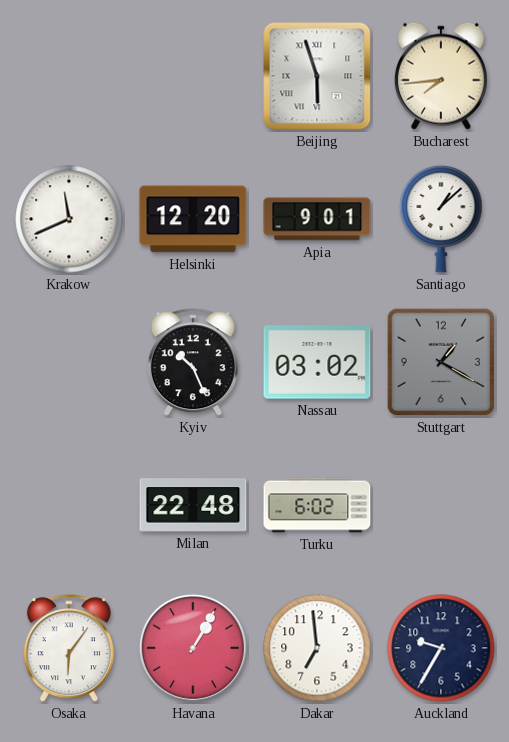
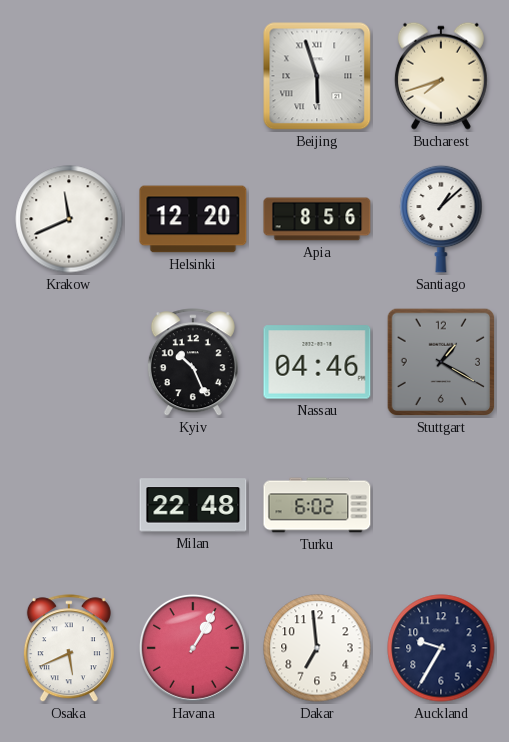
Bucharest: 7:44 -> 7:42 (441, 76)
Apia: 9:01 -> 8:56 (317, 219)
Nassau: 03:02 -> 04:46 (317, 362)
Osaka: 6:06 -> 5:41 (69, 649)
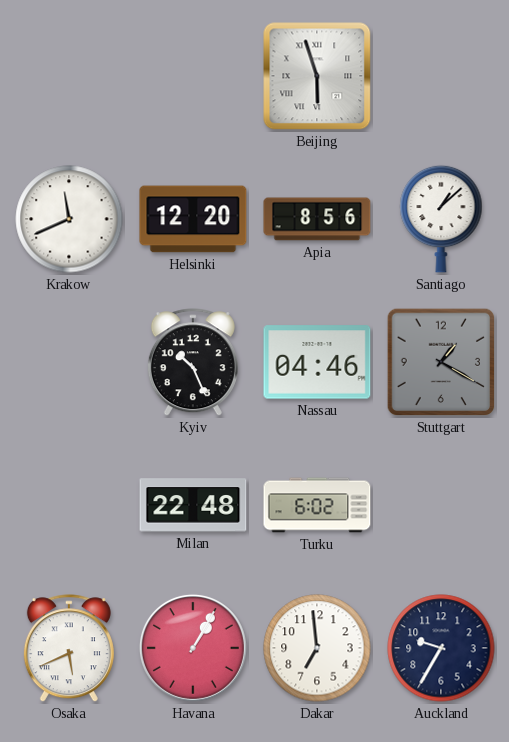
Bucharest: 7:42 -> none (441, 76)
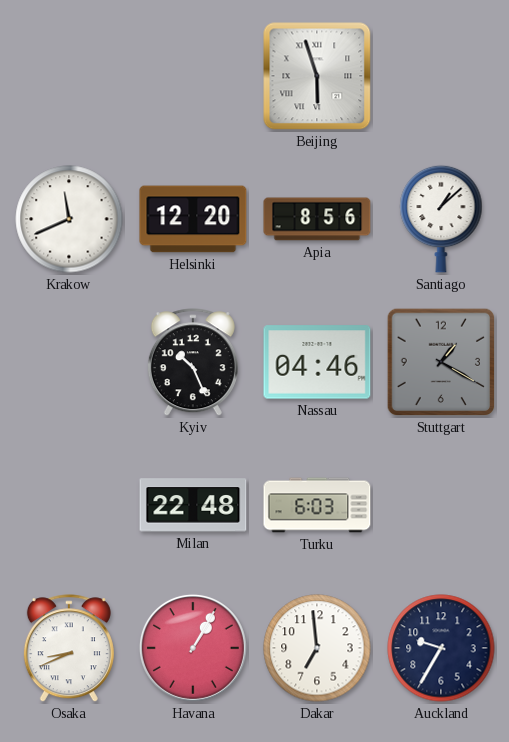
Turku: 6:02 -> 6:03 (317, 505)
Osaka: 5:41 -> 8:41 (69, 649)
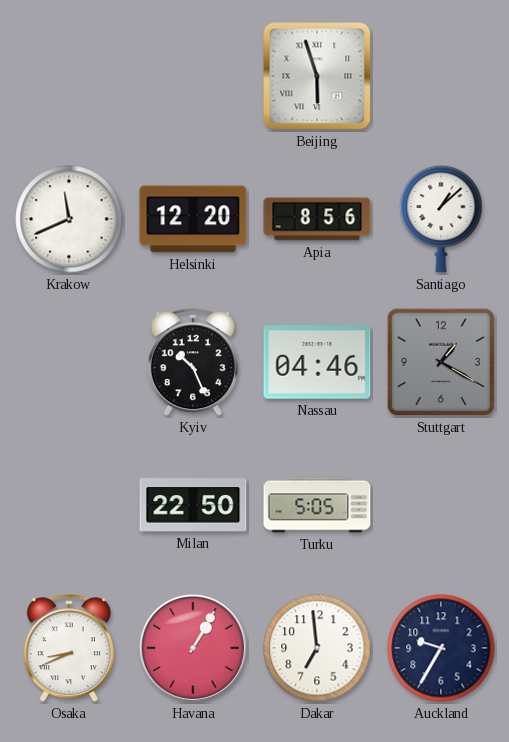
Milan: 22:48 -> 22:50 (193, 505)
Turku: 6:03 -> 5:05 (317, 505)
